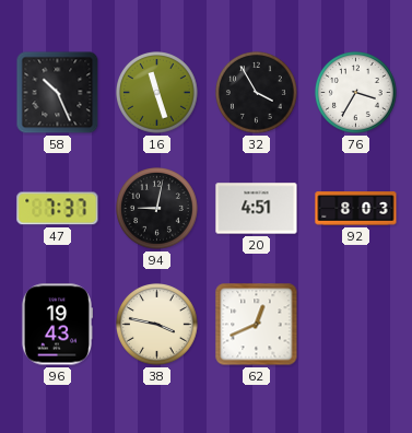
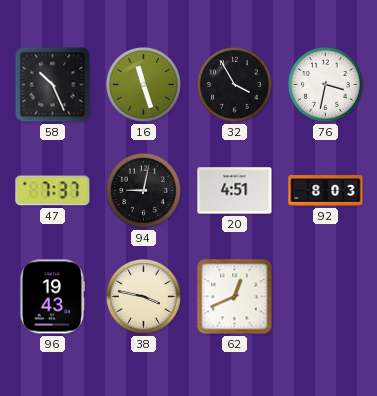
76: 3:35 -> 3:32 (326, 85)
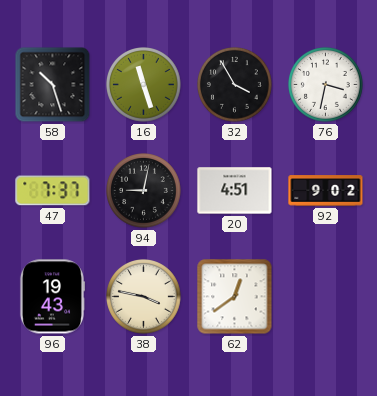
58: 10:26 -> 10:27 (53, 85)
92: 8:03 -> 9:02 (326, 191)
62: 12:41 -> 12:39 (235, 297)
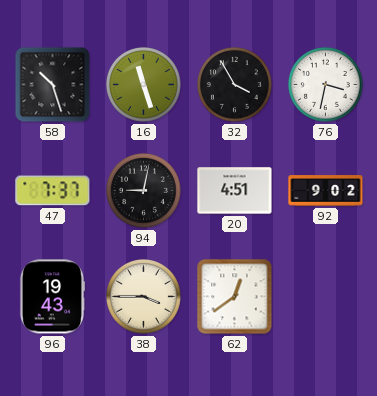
38: 3:47 -> 3:45 (144, 297)
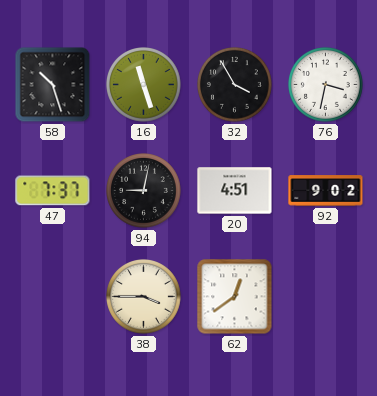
96: 19:43 -> none (51, 297)
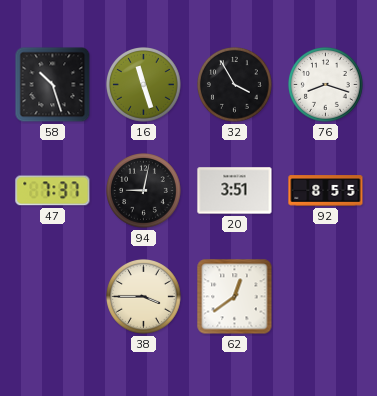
76: 3:32 -> 8:18 (326, 85)
20: 4:51 -> 3:51 (235, 191)
92: 9:02 -> 8:55 (326, 191)
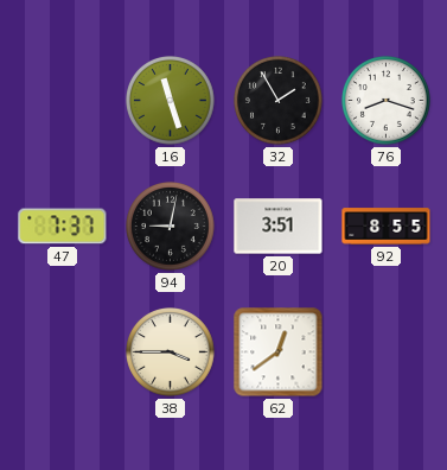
58: 10:27 -> none (53, 85)
32: 3:55 -> 1:55 (279, 101)
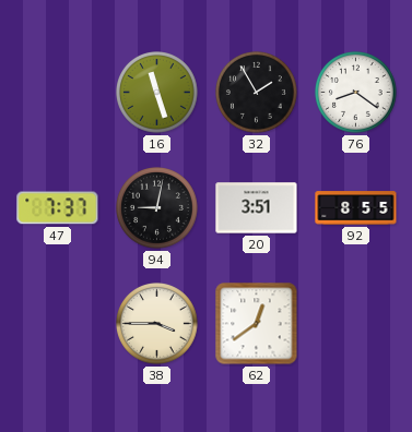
76: 8:18 -> 8:21 (356, 93)
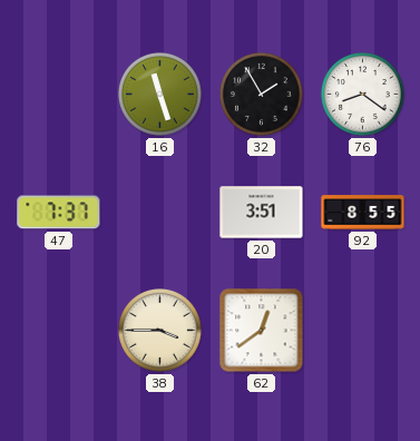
94: 9:02 -> none (157, 208)
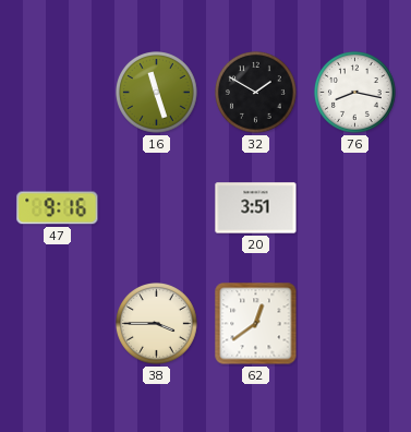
32: 1:55 -> 1:50 (256, 93)
76: 8:21 -> 8:17 (355, 93)
47: 7:37 -> 9:16 (58, 208)
92: 8:55 -> none (363, 213)
